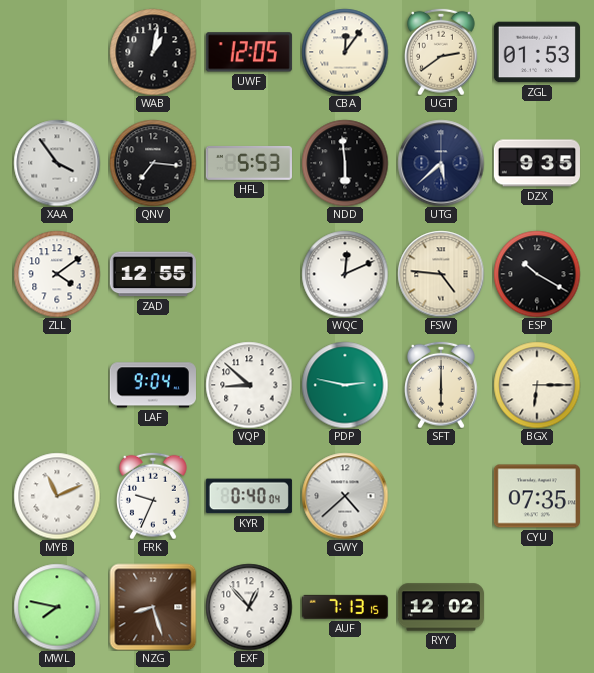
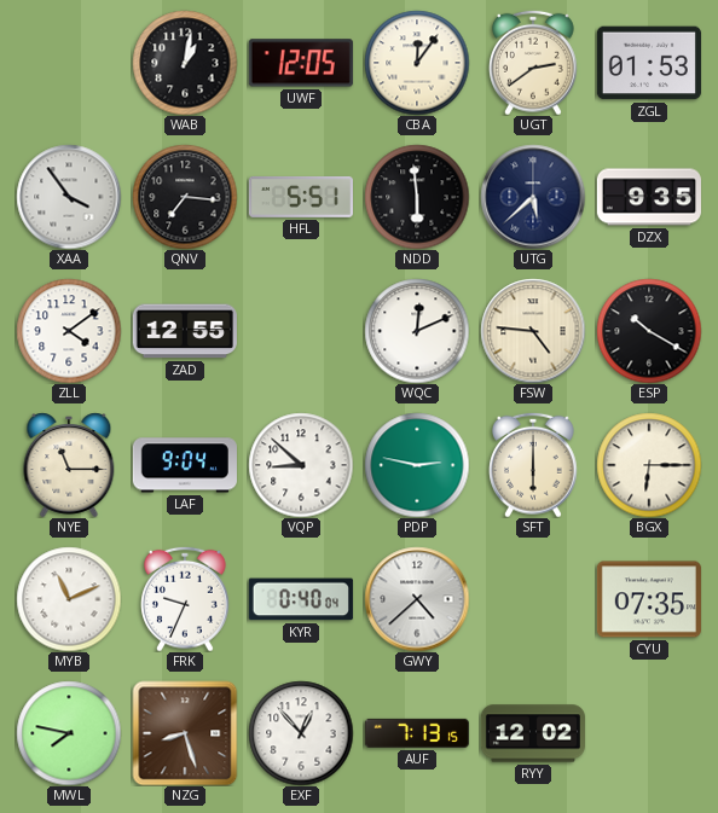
HFL: 5:53 -> 5:51 (301, 197)
NYE: none -> 11:15 (69, 465)
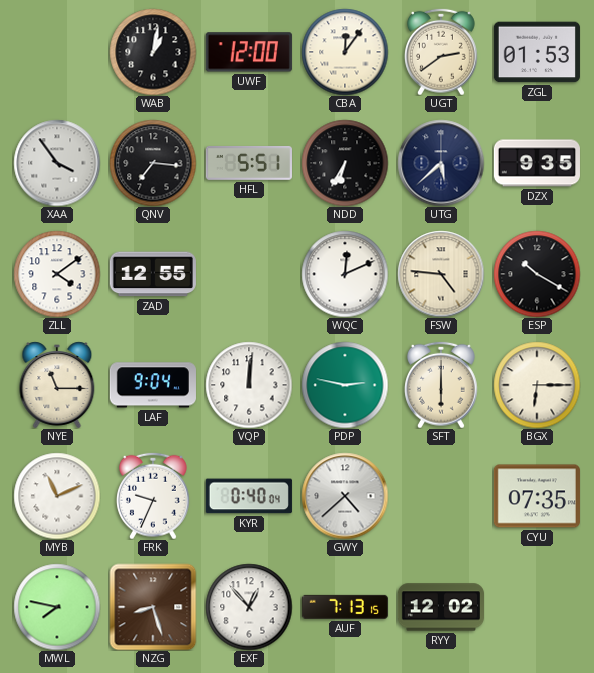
UWF: 12:05 -> 12:00 (249, 52)
NDD: 5:59 -> 6:35 (345, 163)
VQP: 8:52 -> 12:01 (249, 385)
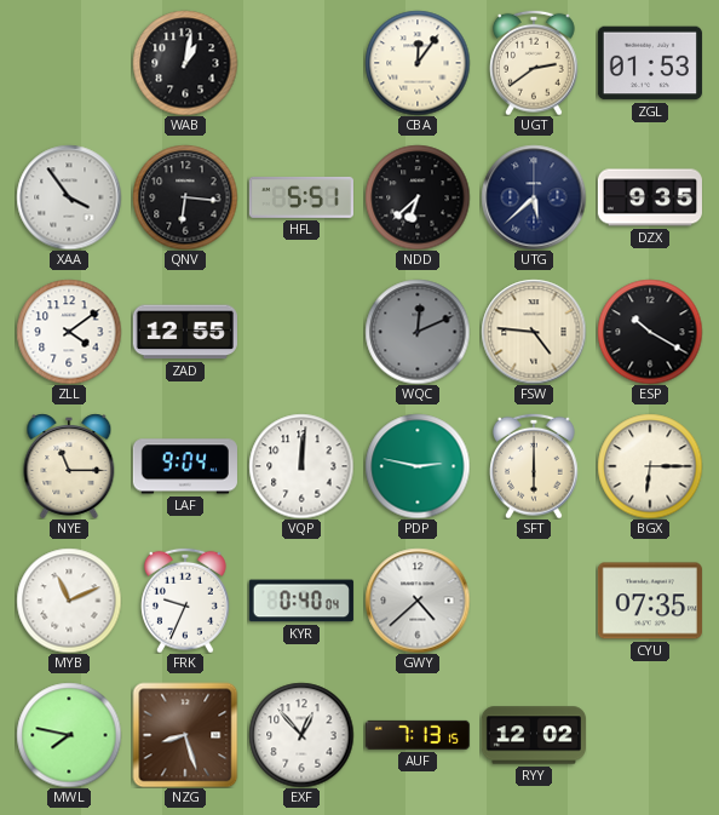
UWF: 12:00 -> none (249, 52)
QNV: 7:16 -> 6:16 (185, 197)
NDD: 6:35 -> 6:38 (418, 197)
WQC dial: white -> grey (418, 332)
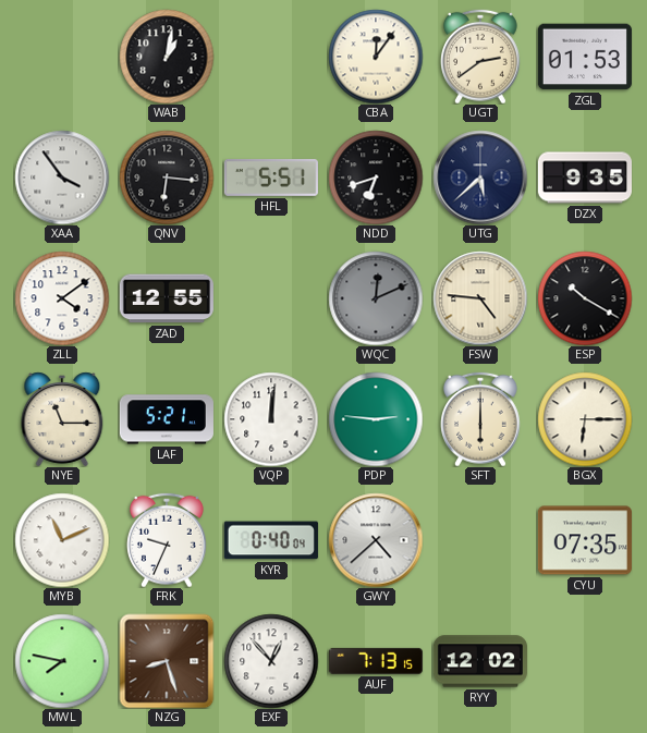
NDD: 6:38 -> 6:42 (376, 178)
LAF: 9:04 -> 5:21 (167, 419)
PDP: 2:47 -> 2:46 (376, 419)
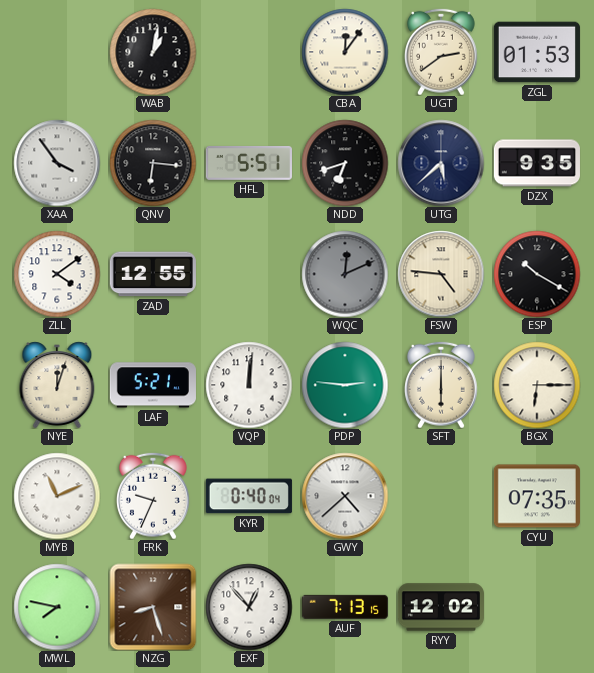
NYE: 11:15 -> 12:03 (57, 385)
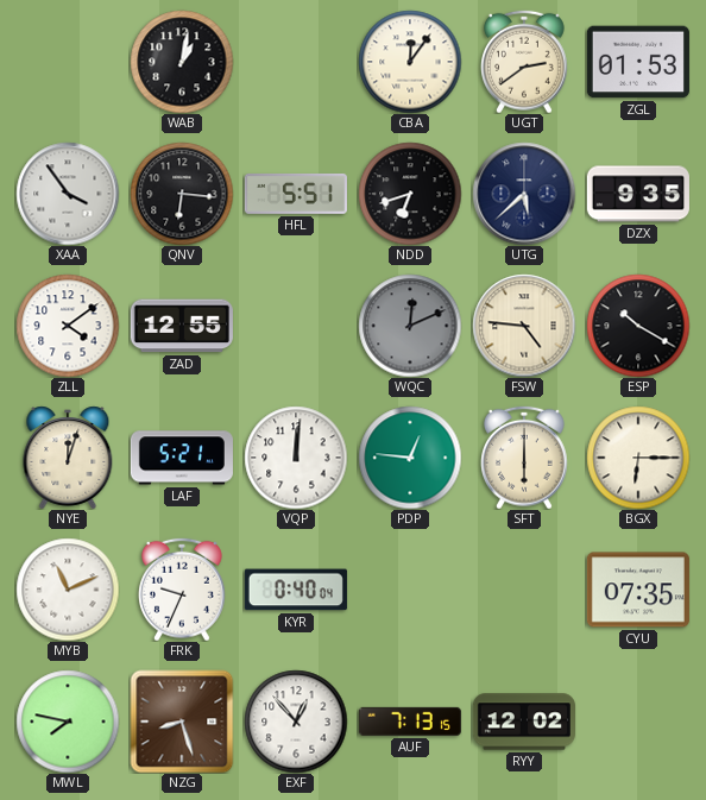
PDP: 2:46 -> 12:46 (410, 458)
GWY: 4:38 -> none (345, 496)
